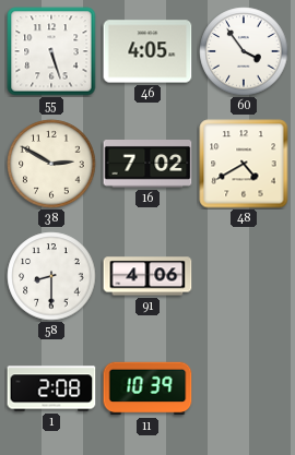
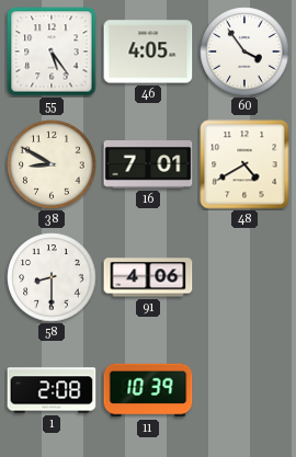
55: 5:27 -> 5:24 (52, 52)
38: 2:50 -> 8:50 (52, 164)
16: 7:02 -> 7:01 (148, 165)
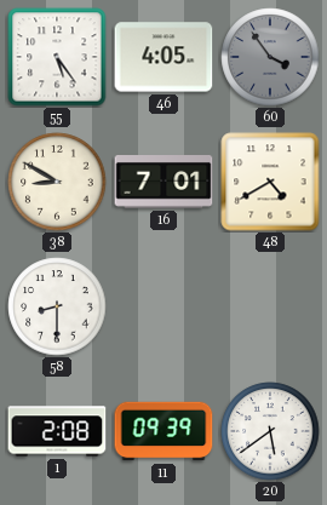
60 dial: white -> grey (270, 57)
91: 4:06 -> none (148, 277)
11: 10:39 -> 09:39 (163, 431)
20: none -> 5:39 (270, 431)
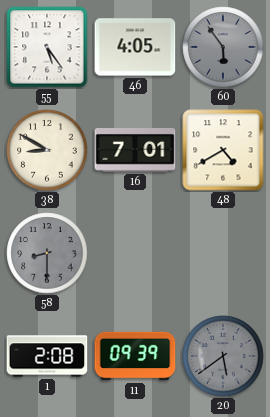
60: 3:54 -> 5:54 (223, 47)
58 dial: white -> grey (47, 253)
20 dial: white -> grey (223, 356)
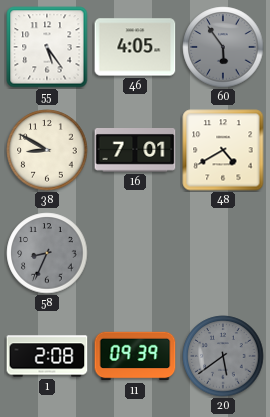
58: 8:30 -> 8:34 (47, 253)
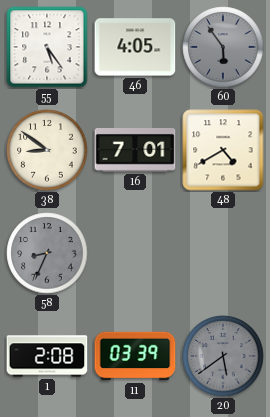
38: 8:50 -> 8:51 (47, 150)
11: 09:39 -> 03:39 (135, 356)
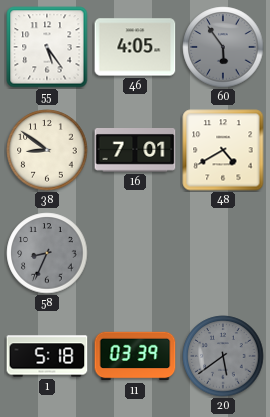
1: 2:08 -> 5:18 (47, 356)
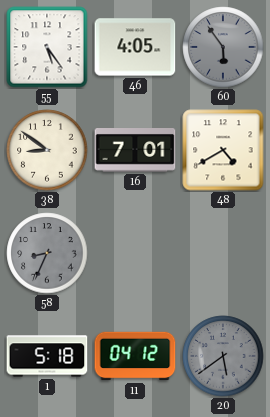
11: 03:39 -> 04:12 (135, 356)
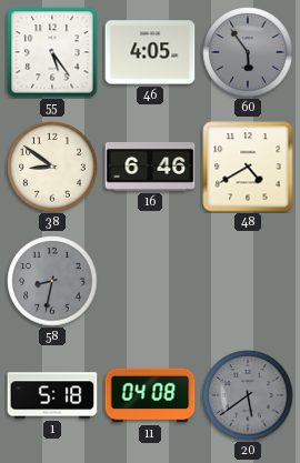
16: 7:01 -> 6:46 (150, 168)
58: 8:34 -> 8:32 (52, 281)
11: 04:12 -> 04:08 (150, 395)
